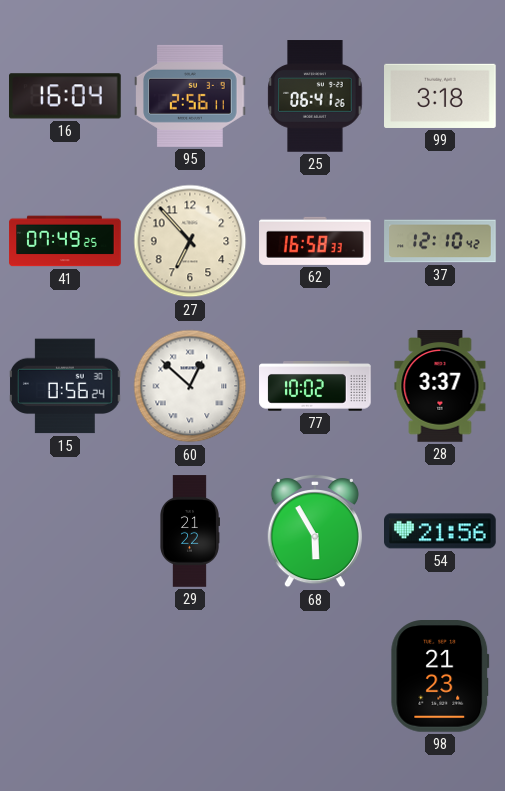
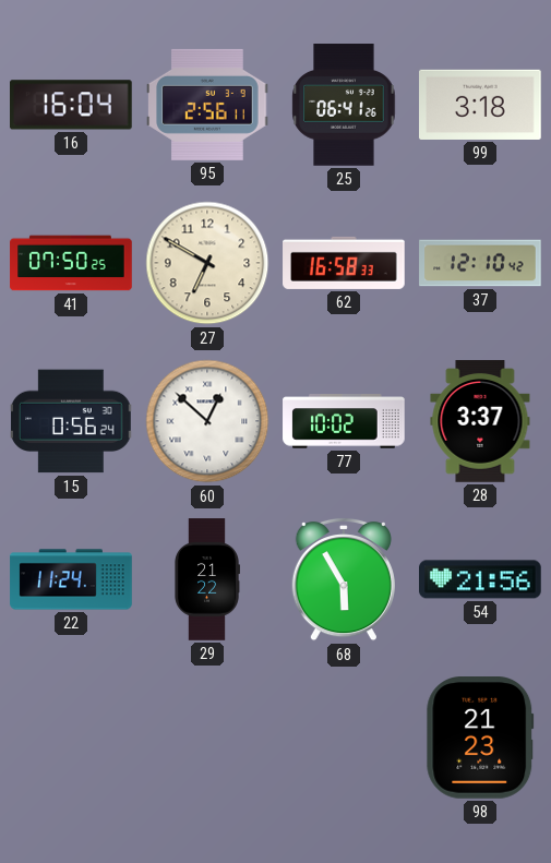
41: 07:49 -> 07:50 (71, 263)
27: 6:53 -> 6:50 (207, 263)
22: none -> 11:24 (71, 579)
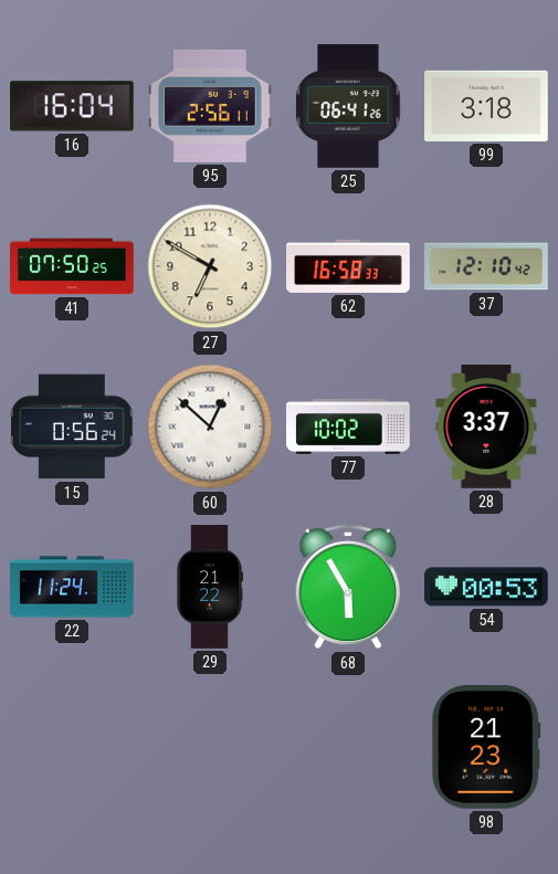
54: 21:56 -> 00:53 (487, 587)
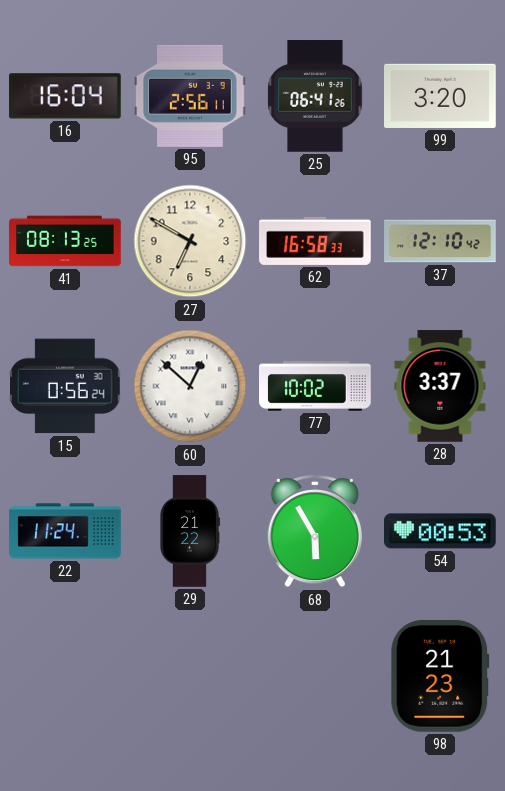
99: 3:18 -> 3:20 (441, 96)
41: 07:50 -> 08:13 (65, 241)
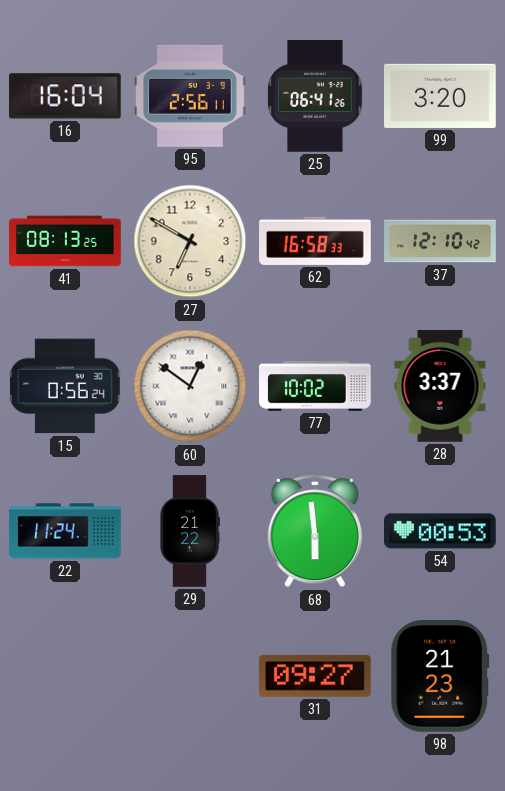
60: 12:52 -> 12:51 (190, 386)
68: 5:55 -> 5:59 (315, 531)
31: none -> 09:27 (316, 676)
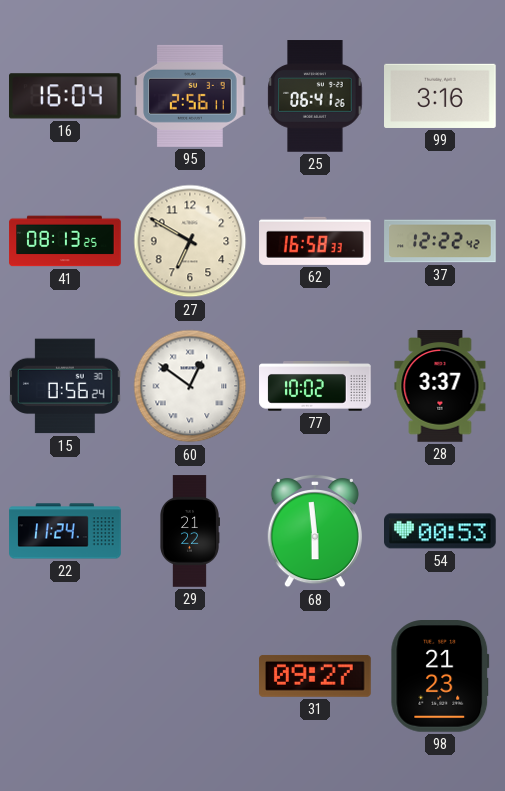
99: 3:20 -> 3:16 (441, 96)
37: 12:10 -> 12:22 (440, 241)
